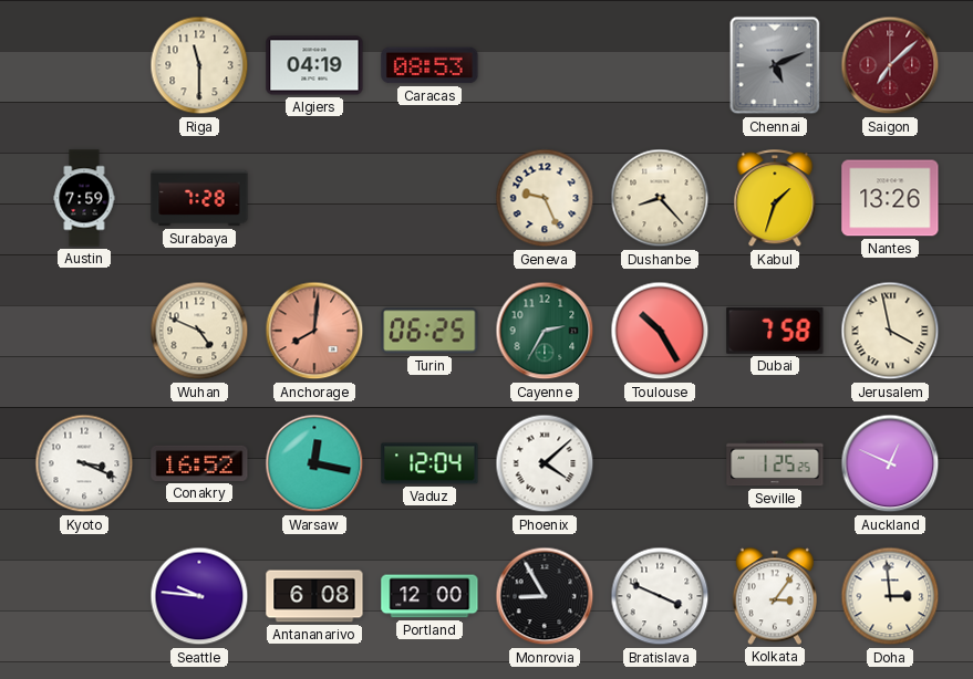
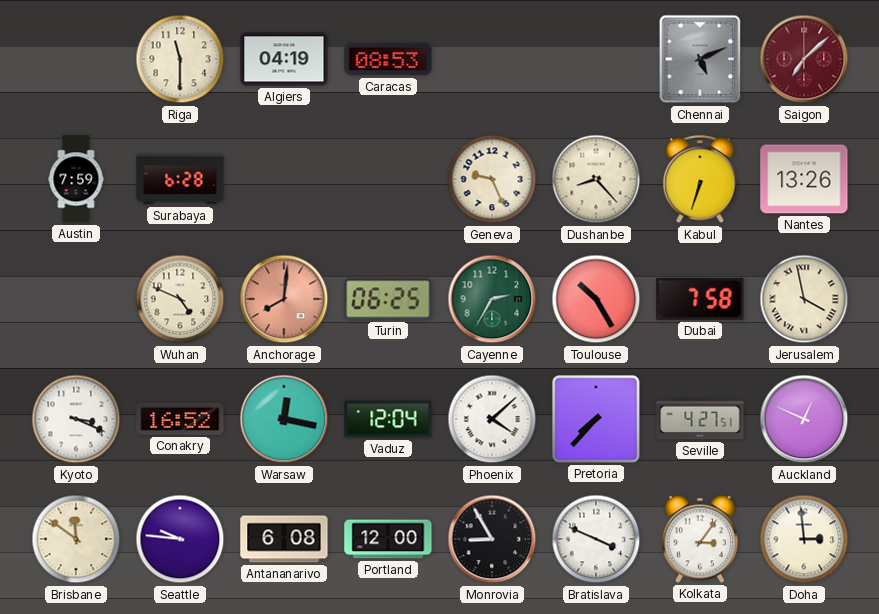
Surabaya: 7:28 -> 6:28 (180, 179)
Kabul: 1:33 -> 6:33 (700, 180)
Pretoria: none -> 7:37 (596, 419)
Seville: 1:25 -> 4:27 (700, 419)
Brisbane: none -> 11:51 (76, 539)
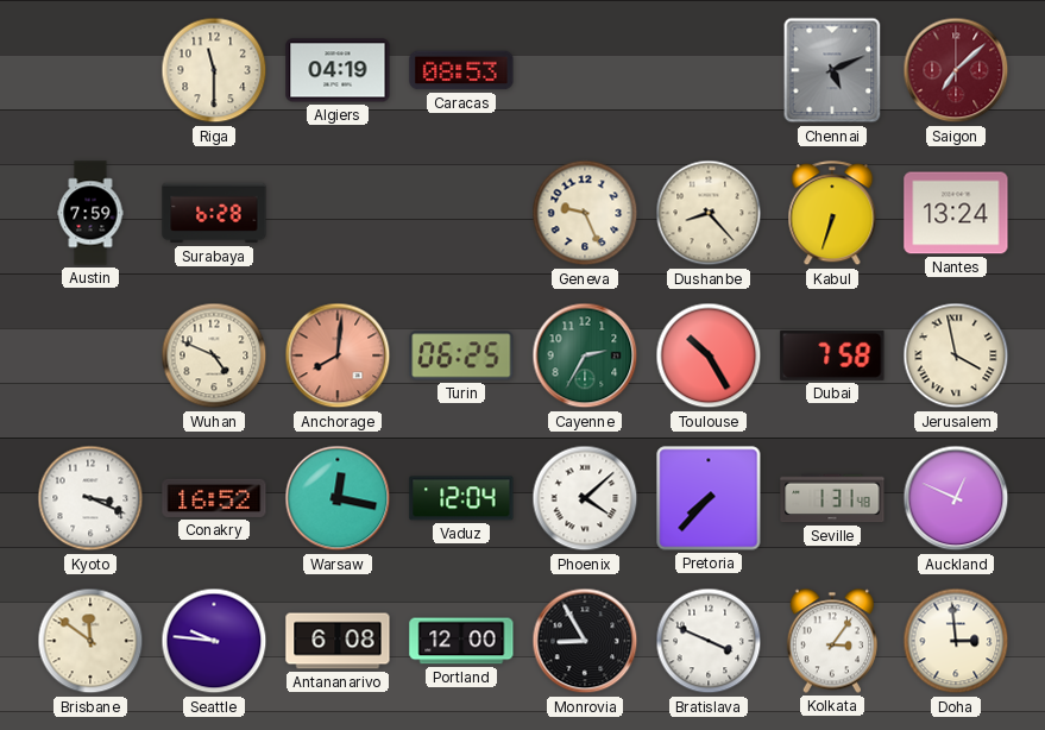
Nantes: 13:26 -> 13:24 (956, 213)
Seville: 4:27 -> 1:31 (832, 498)
